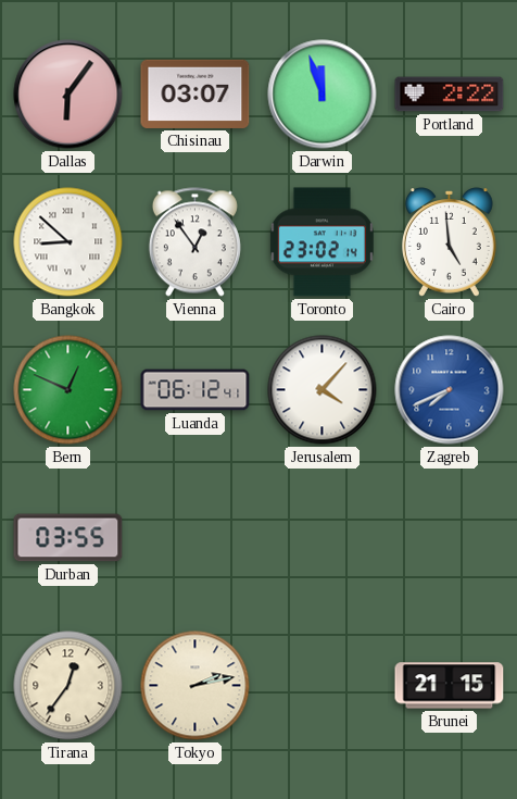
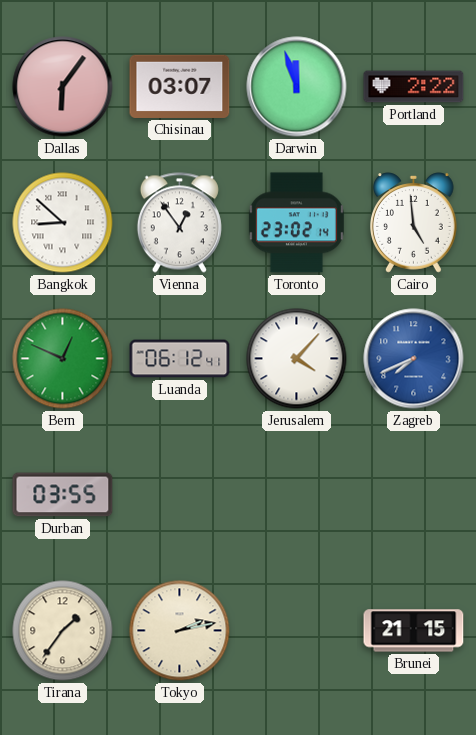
Tirana: 12:36 -> 1:36 (63, 631)
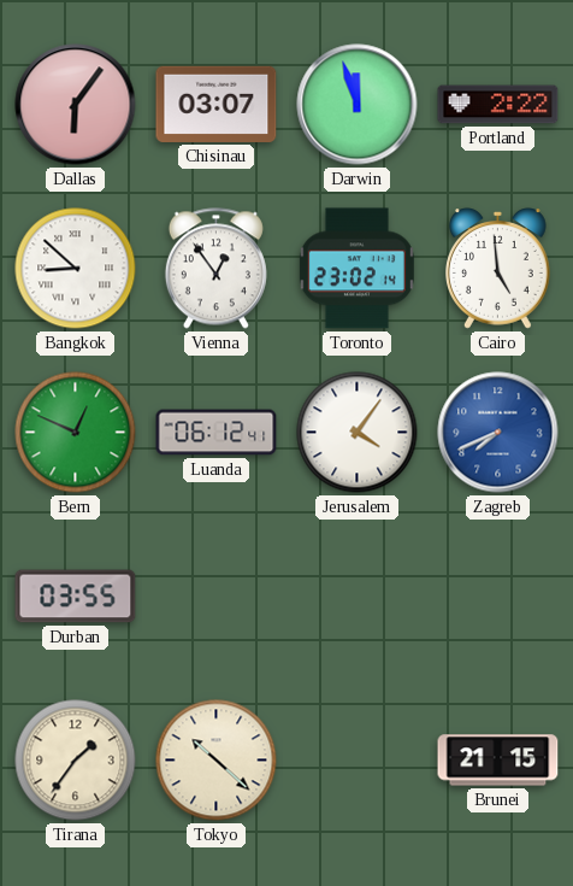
Jerusalem: 4:07 -> 4:06 (358, 433)
Tokyo: 2:13 -> 10:22 (217, 761)
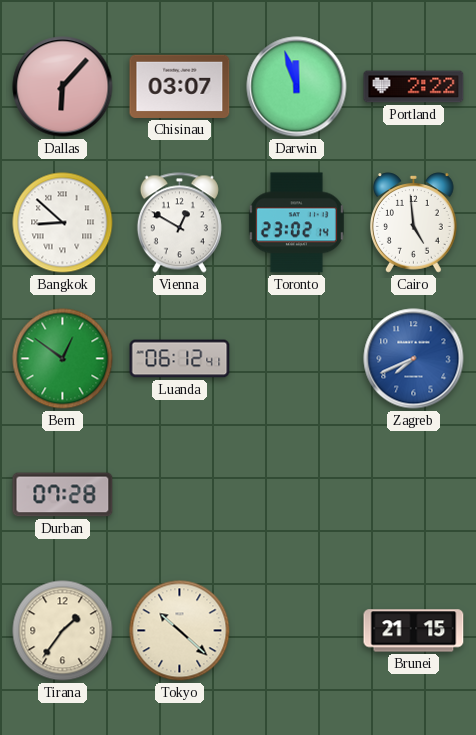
Dallas: 6:06 -> 6:07 (63, 87)
Vienna: 12:54 -> 12:50 (179, 223)
Bern: 12:49 -> 12:51 (63, 359)
Jerusalem: 4:06 -> none (358, 433)
Durban: 03:55 -> 07:28 (63, 495)
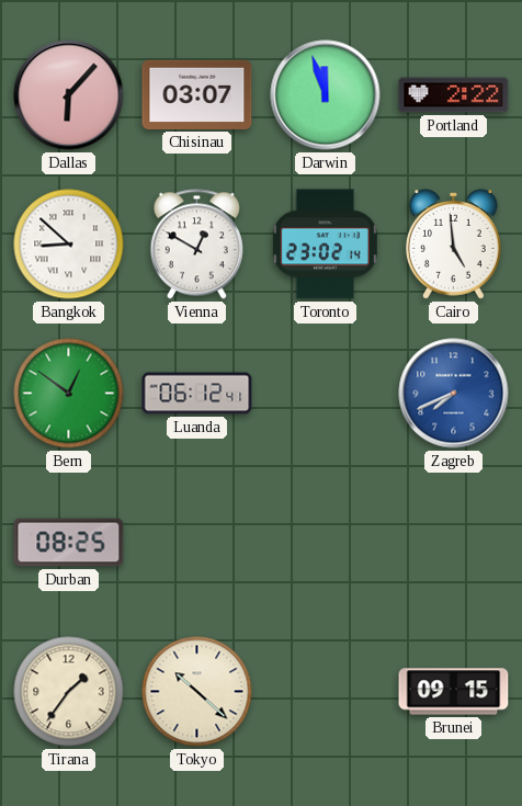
Durban: 07:28 -> 08:25 (69, 543)
Brunei: 21:15 -> 09:15 (454, 692)
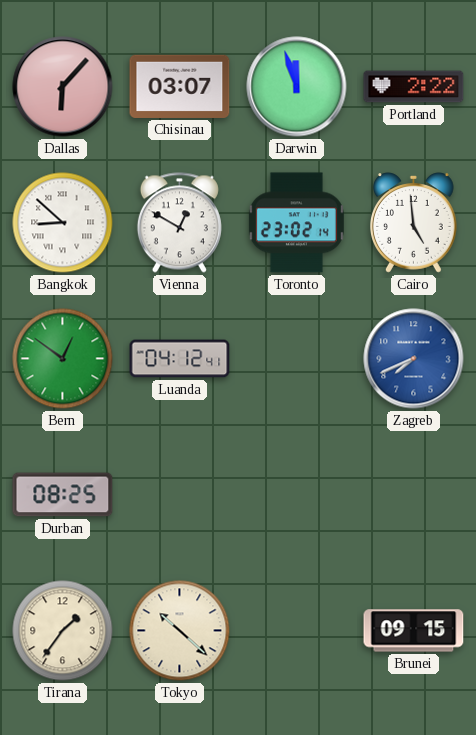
Luanda: 06:12 -> 04:12 (180, 359)
